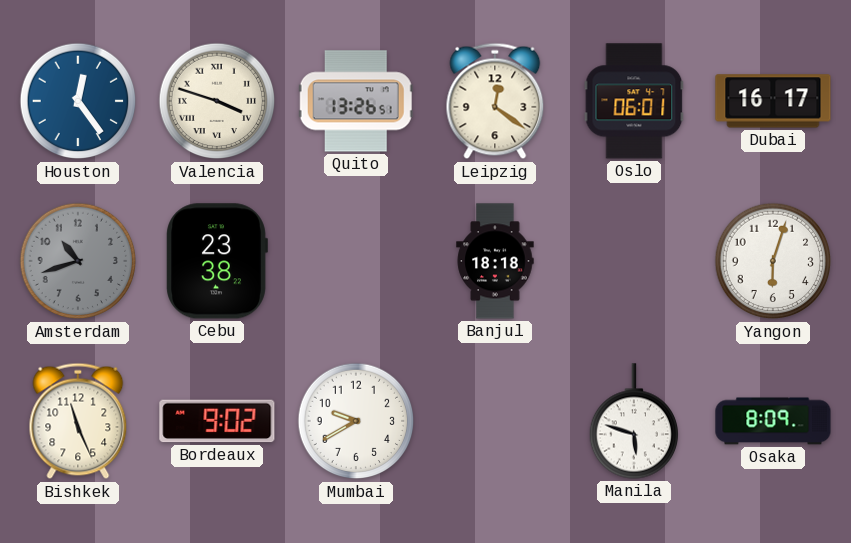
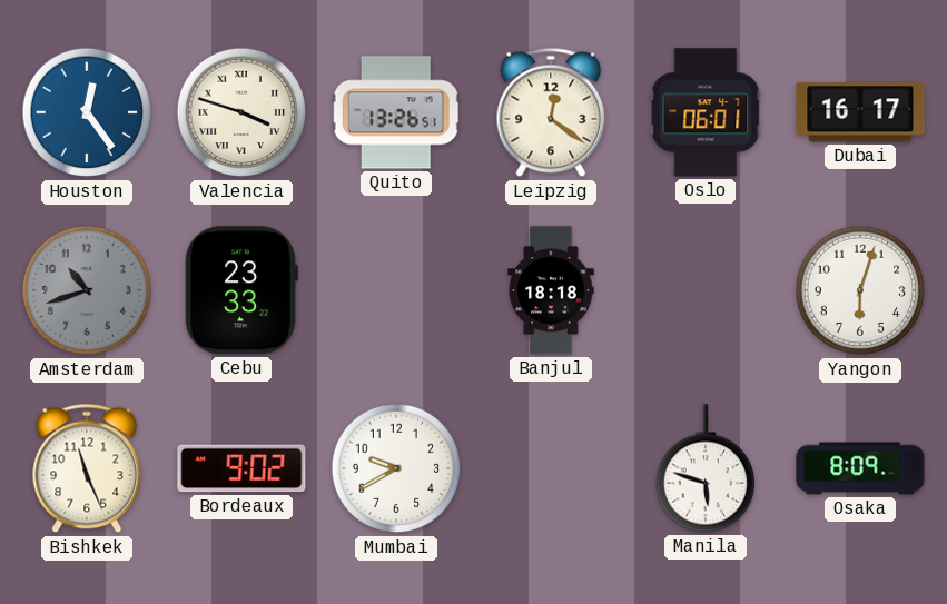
Cebu: 23:38 -> 23:33 (241, 290)
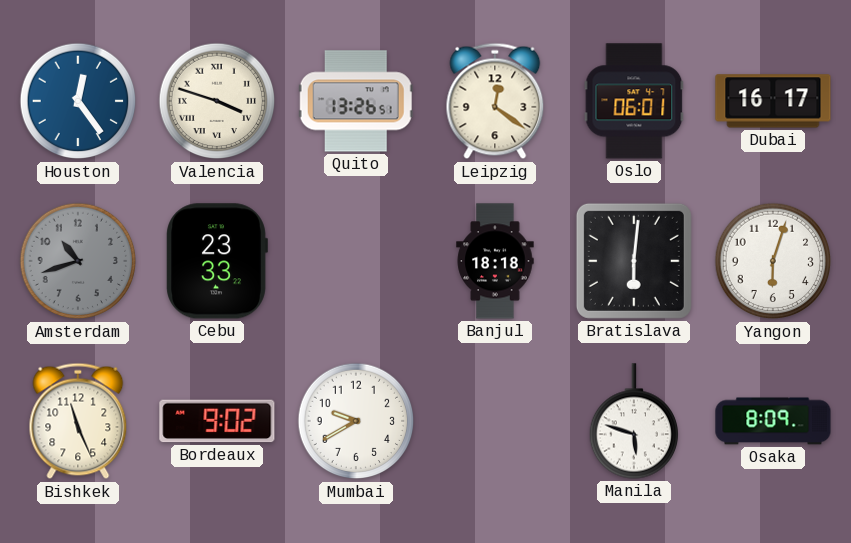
Bratislava: none -> 6:01 (634, 261)
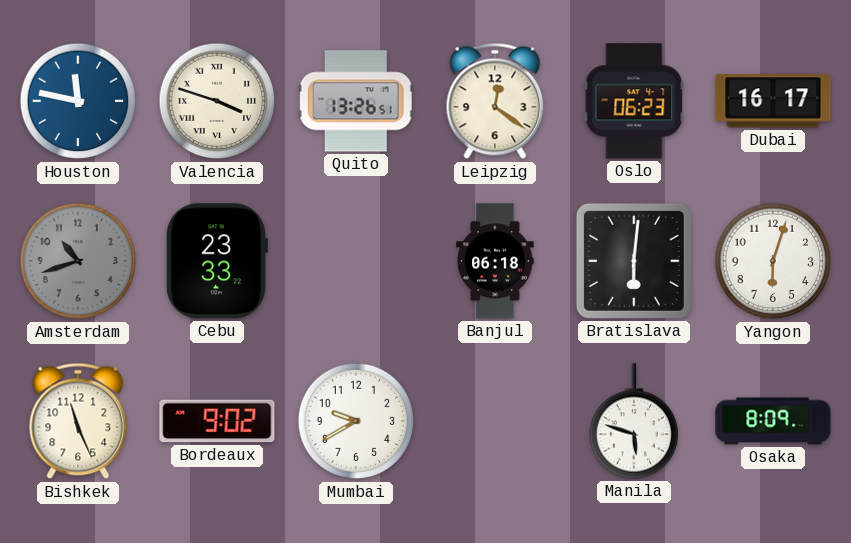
Houston: 12:24 -> 11:47 (78, 101)
Oslo: 06:01 -> 06:23 (634, 101)
Banjul: 18:18 -> 06:18 (495, 261)
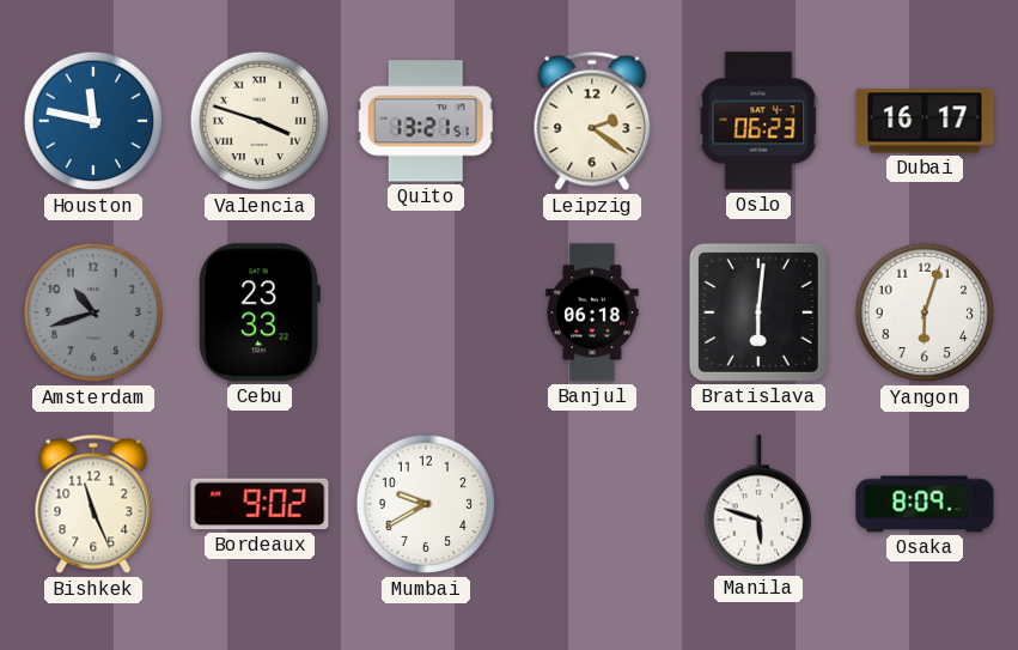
Quito: 13:26 -> 13:21 (426, 121)
Leipzig: 12:21 -> 2:21 (592, 121)
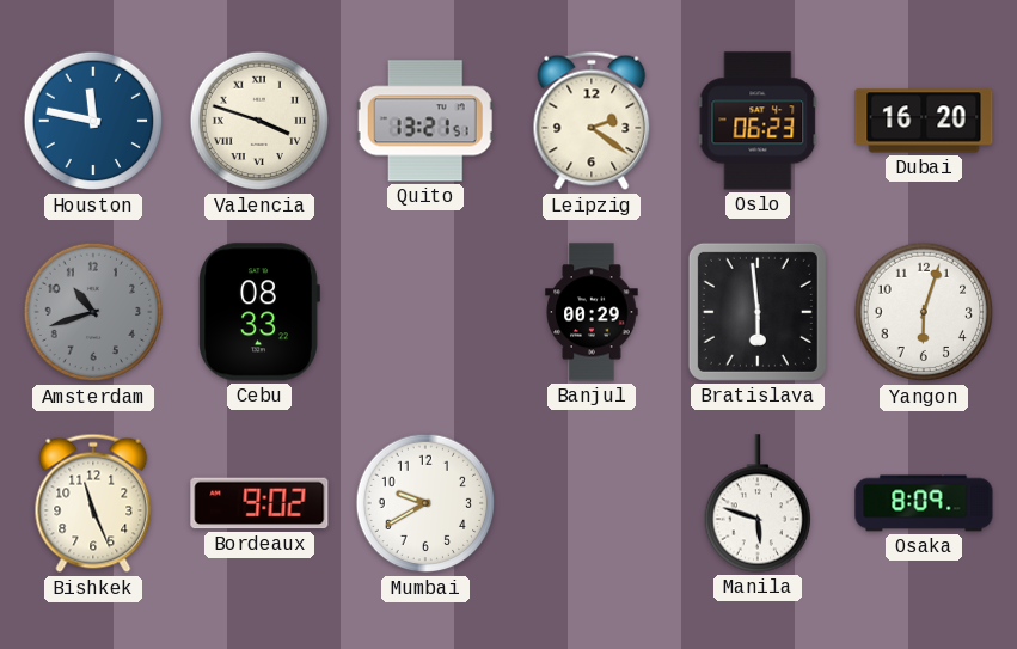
Dubai: 16:17 -> 16:20 (924, 121)
Cebu: 23:33 -> 08:33 (259, 312)
Banjul: 06:18 -> 00:29 (592, 312)
Bratislava: 6:01 -> 5:59 (758, 312)
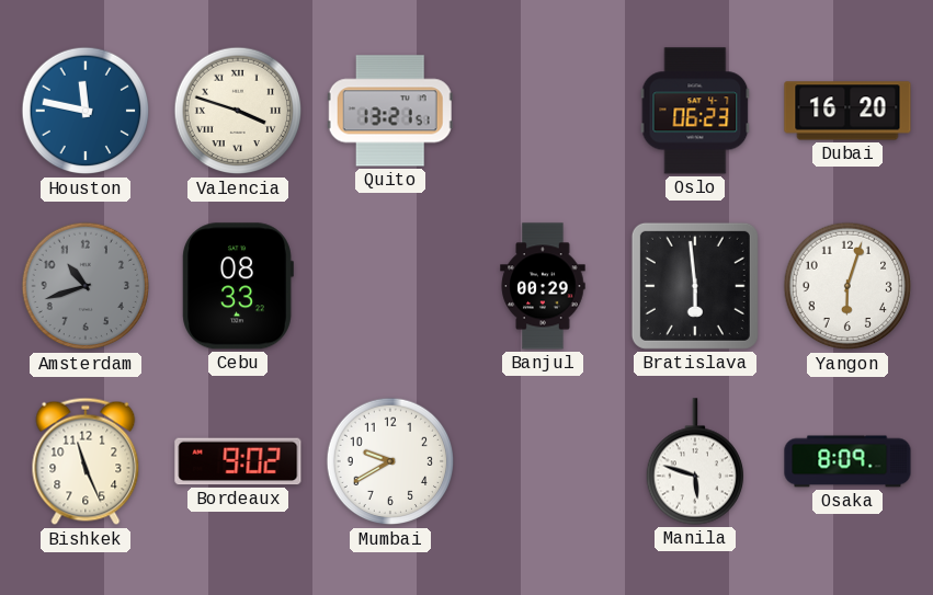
Leipzig: 2:21 -> none (592, 121)
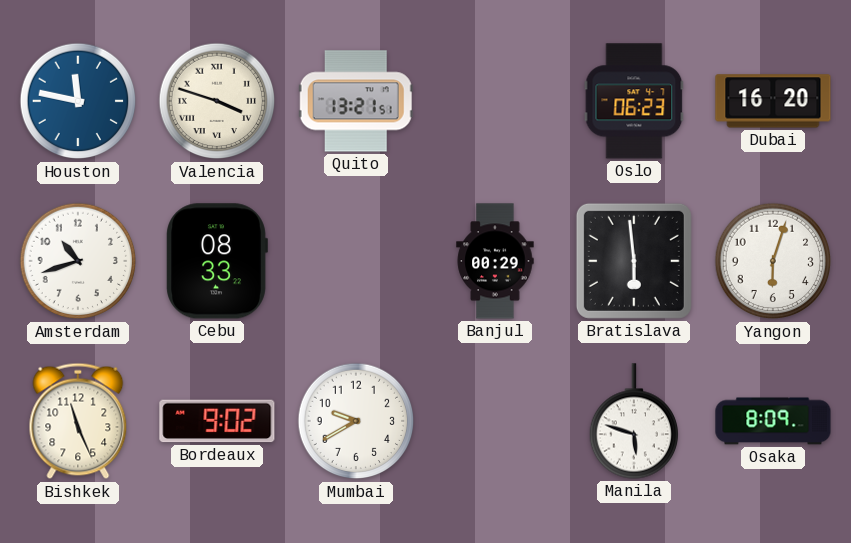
Amsterdam dial: grey -> white (78, 261)
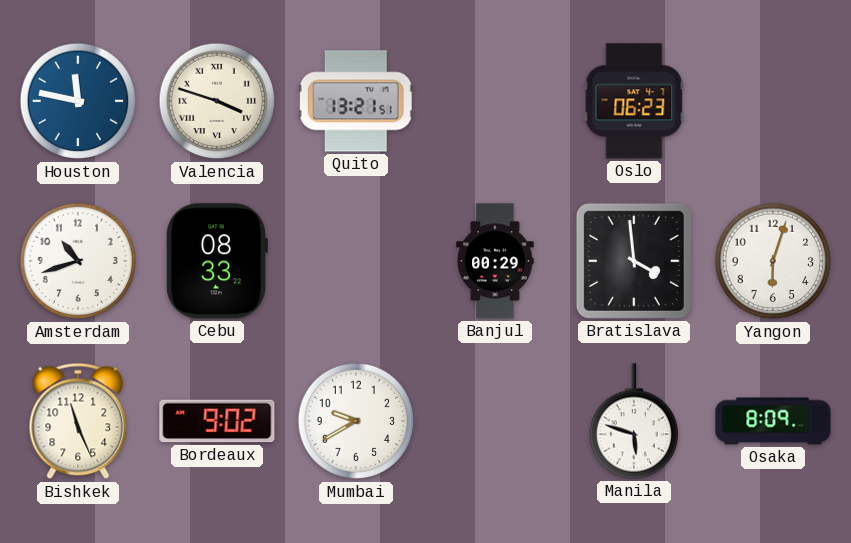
Dubai: 16:20 -> none (773, 101)
Bratislava: 5:59 -> 3:59 (634, 261)
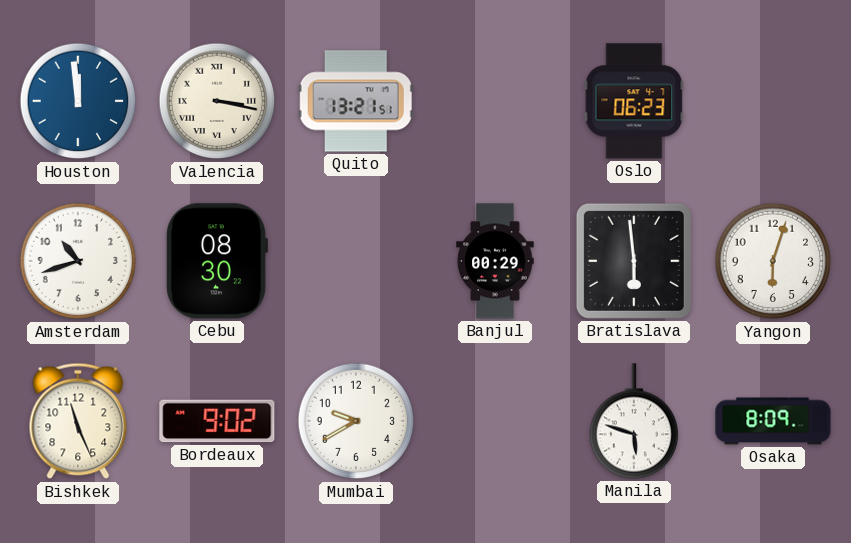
Houston: 11:47 -> 11:59 (78, 101)
Valencia: 3:48 -> 3:17 (217, 101)
Cebu: 08:33 -> 08:30 (217, 261)
Bratislava: 3:59 -> 5:59 (634, 261)
